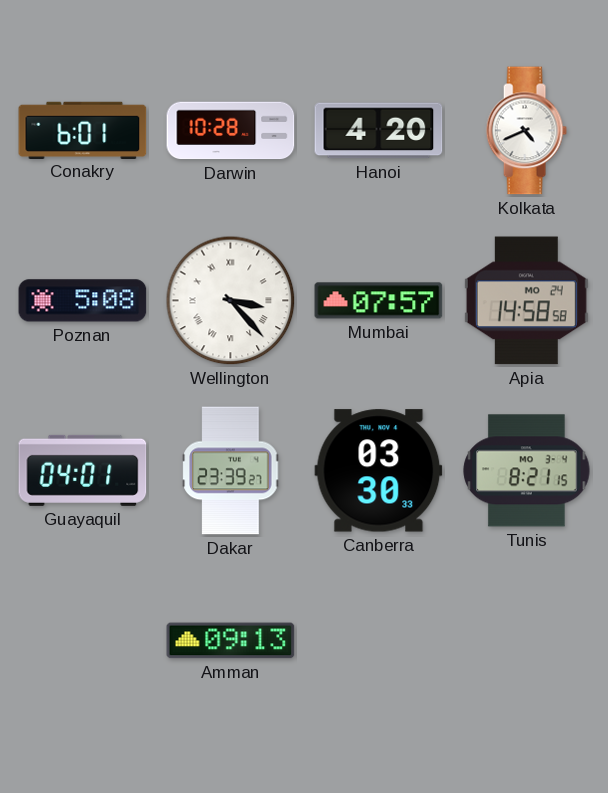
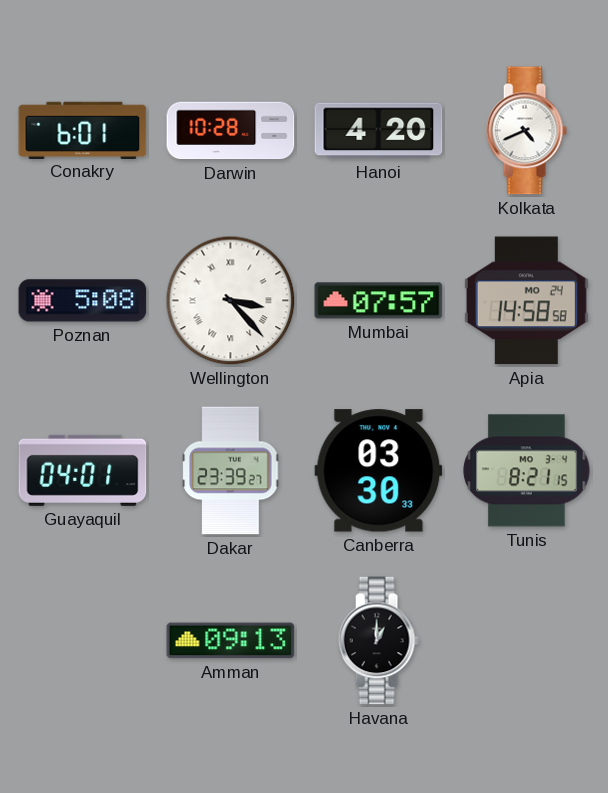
Havana: none -> 1:00 (378, 641)
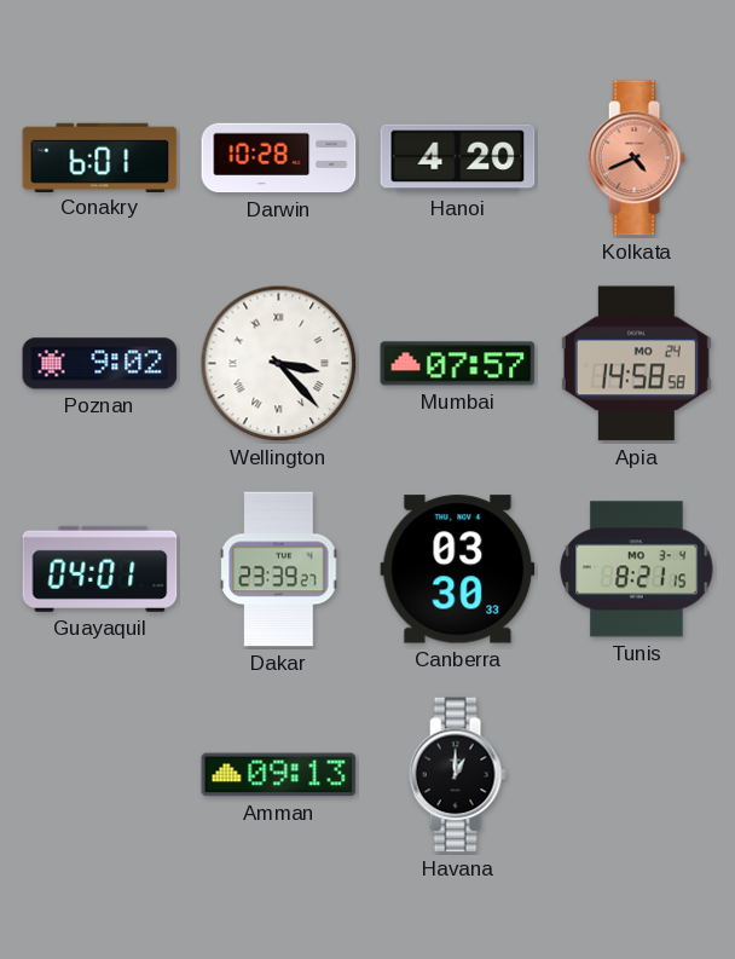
Kolkata dial: white -> salmon (636, 158)
Poznan: 5:08 -> 9:02 (100, 364)
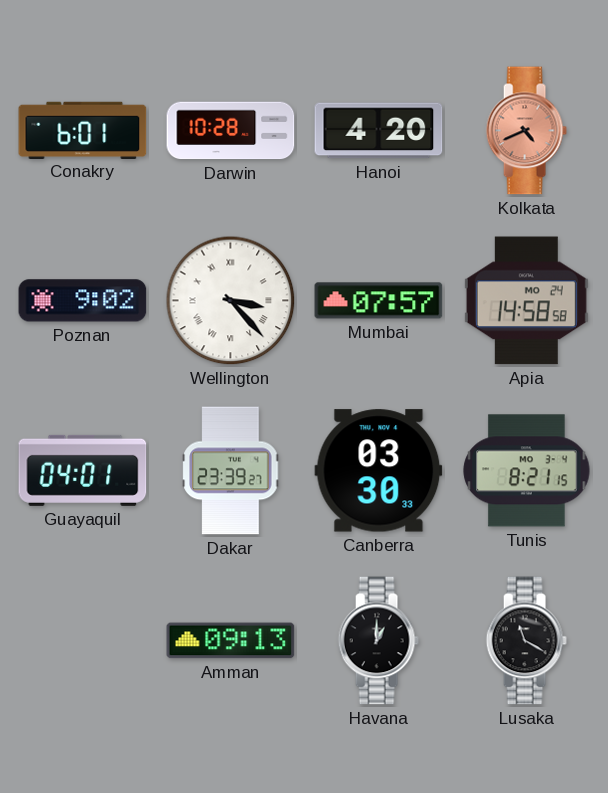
Lusaka: none -> 11:20 (526, 641)
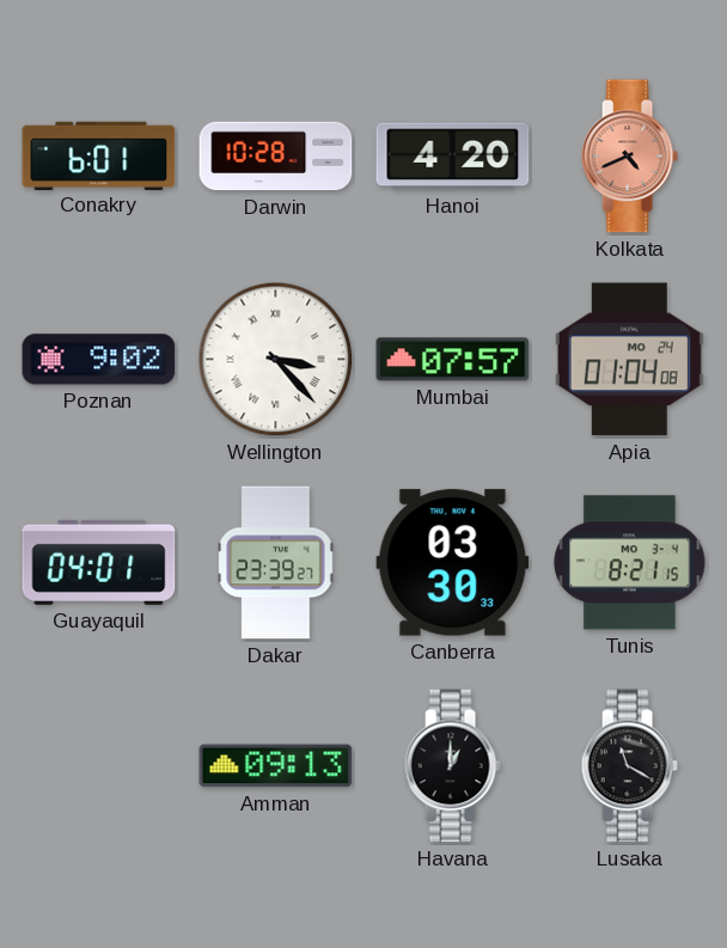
Apia: 14:58 -> 01:04 (629, 360)
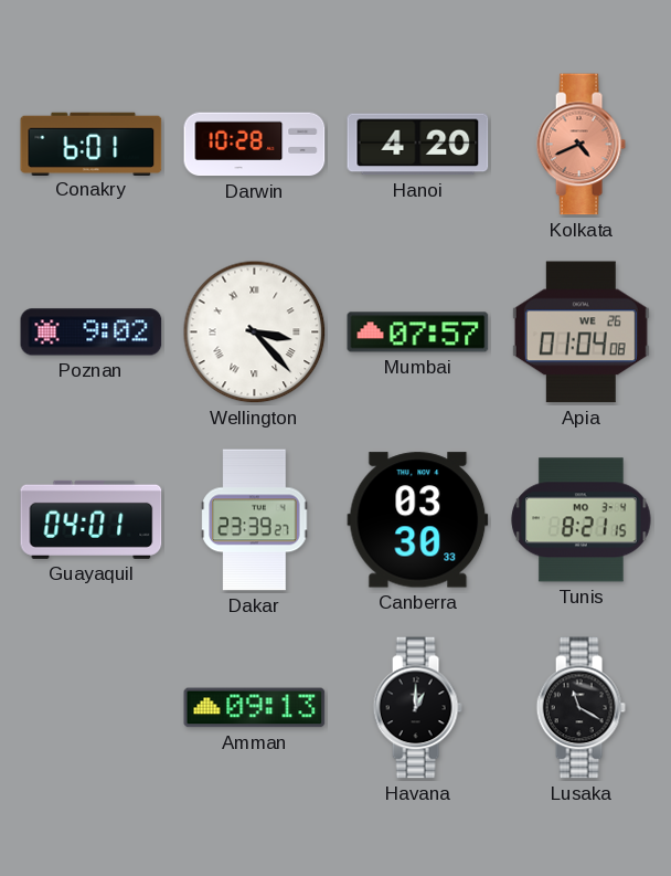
Apia date: MO 24 -> WE 26 (581, 333)
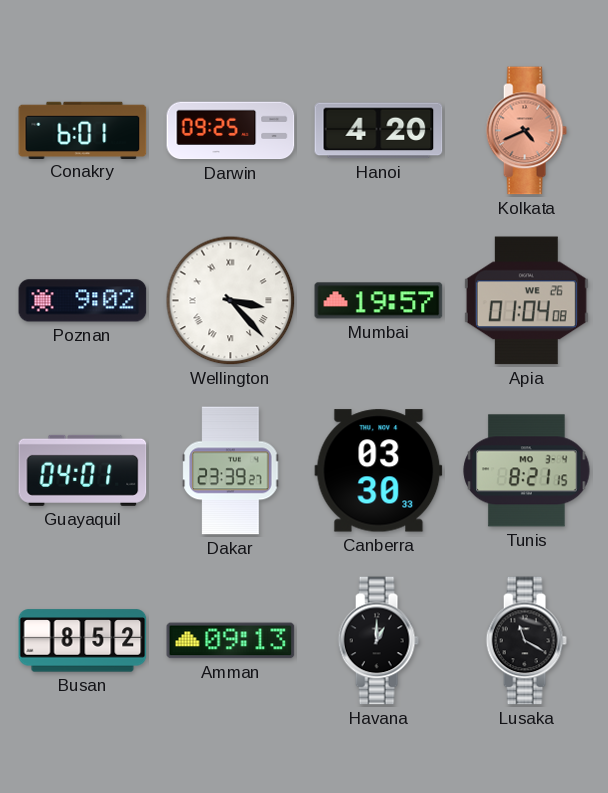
Darwin: 10:28 -> 09:25 (231, 131)
Mumbai: 07:57 -> 19:57 (379, 301)
Busan: none -> 8:52 (83, 641)
